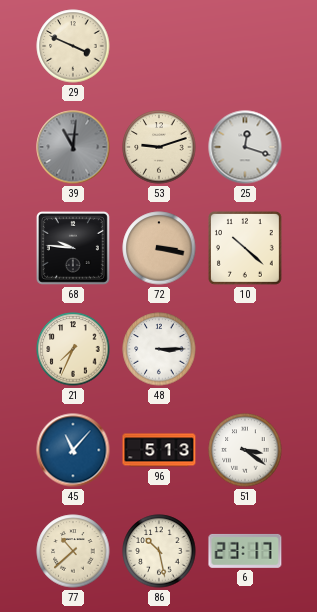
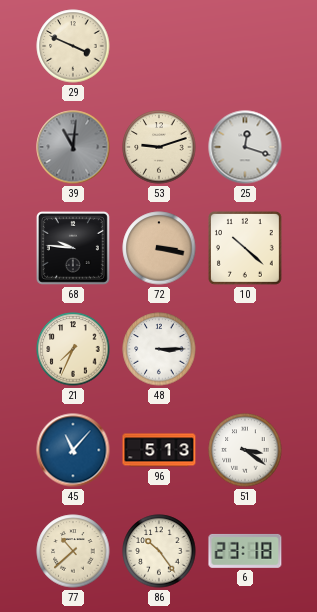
86: 10:28 -> 10:24 (159, 551)
6: 23:17 -> 23:18 (245, 551)
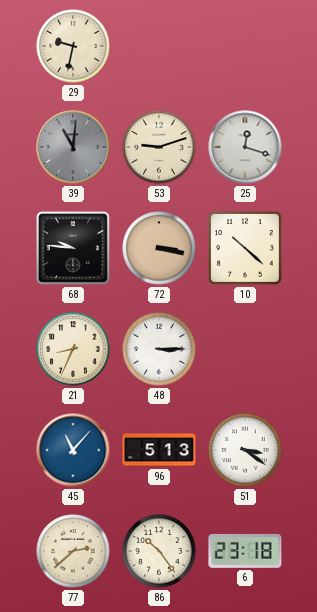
29: 3:49 -> 9:32 (73, 46)
21: 7:34 -> 8:34 (73, 349)
77: 10:38 -> 2:38 (73, 551)
